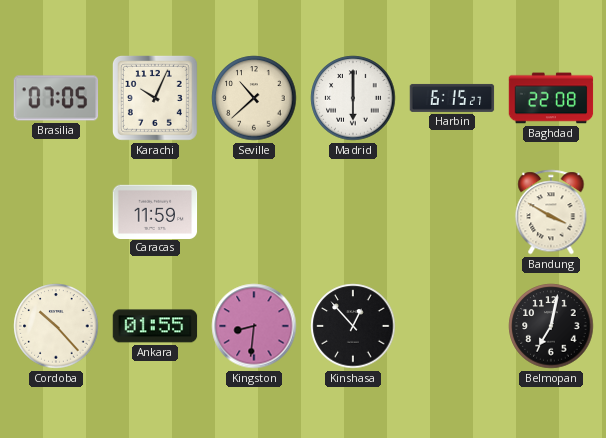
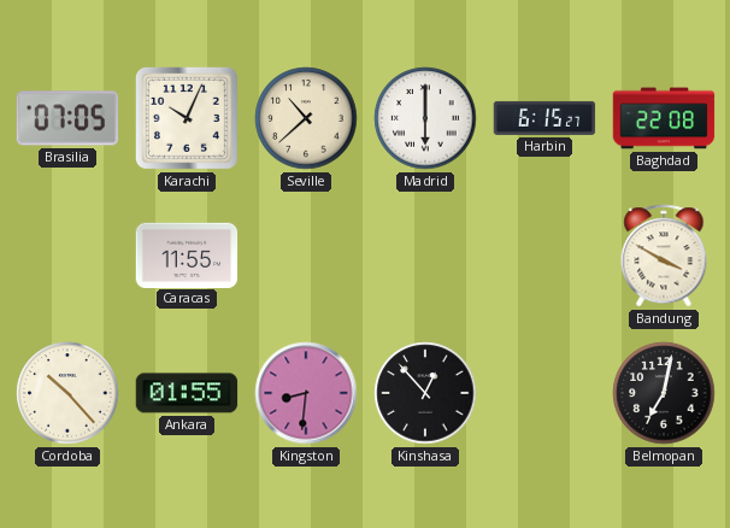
Caracas: 11:59 -> 11:55 (187, 254)
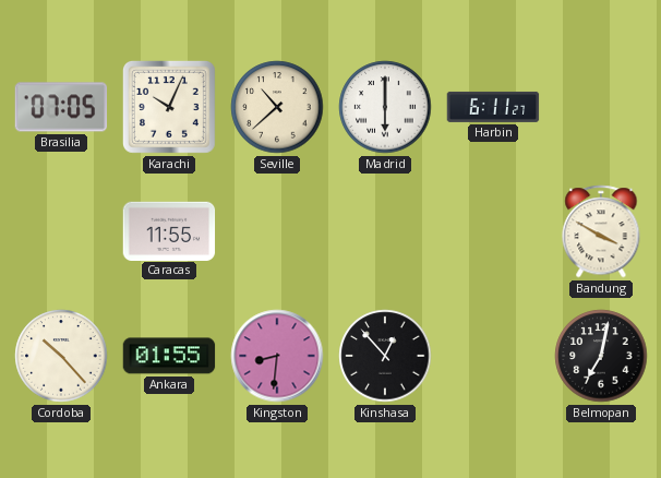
Harbin: 6:15 -> 6:11 (493, 107)
Baghdad: 22:08 -> none (664, 118)
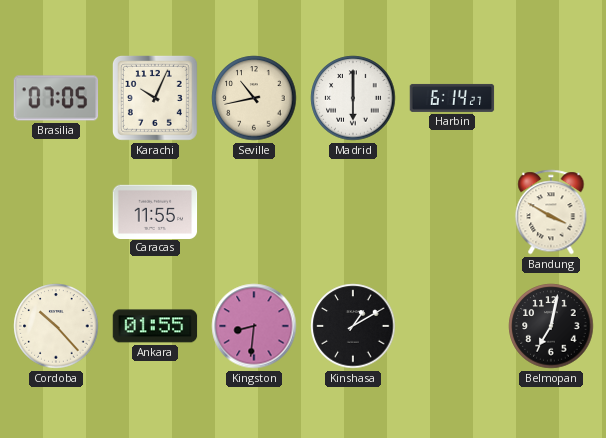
Seville: 10:38 -> 10:43 (254, 98)
Harbin: 6:11 -> 6:14 (452, 98)
Kinshasa: 12:53 -> 1:10 (353, 326)
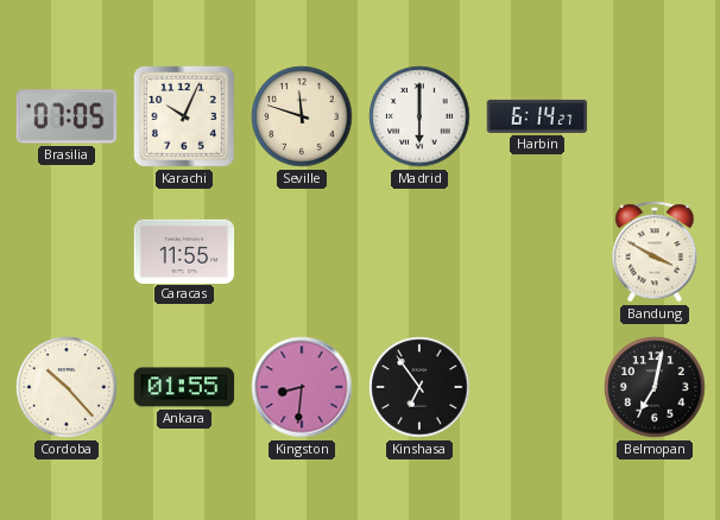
Seville: 10:43 -> 11:48 (302, 116)
Kinshasa: 1:10 -> 6:54 (419, 387)
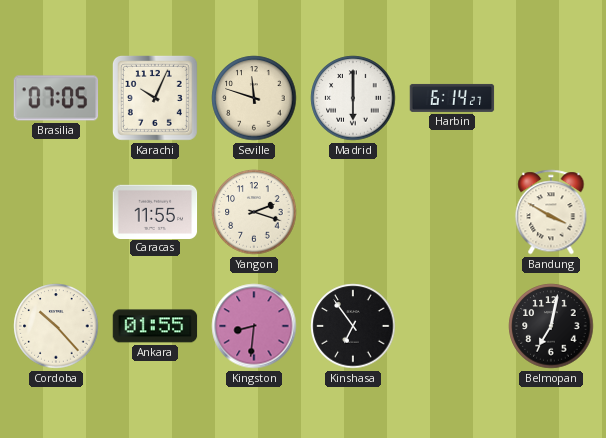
Yangon: none -> 2:18 (254, 212)
